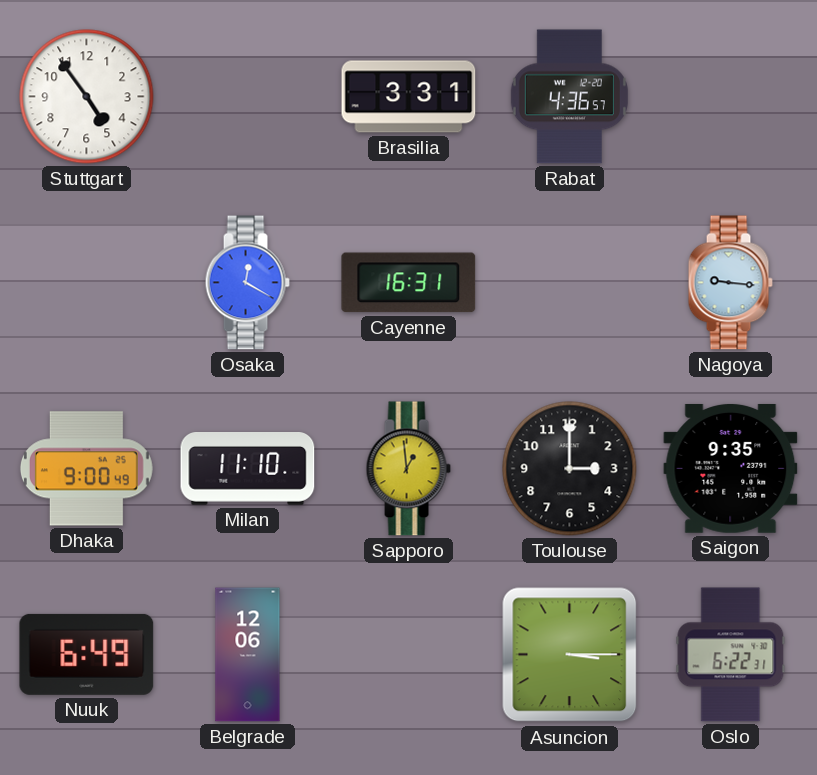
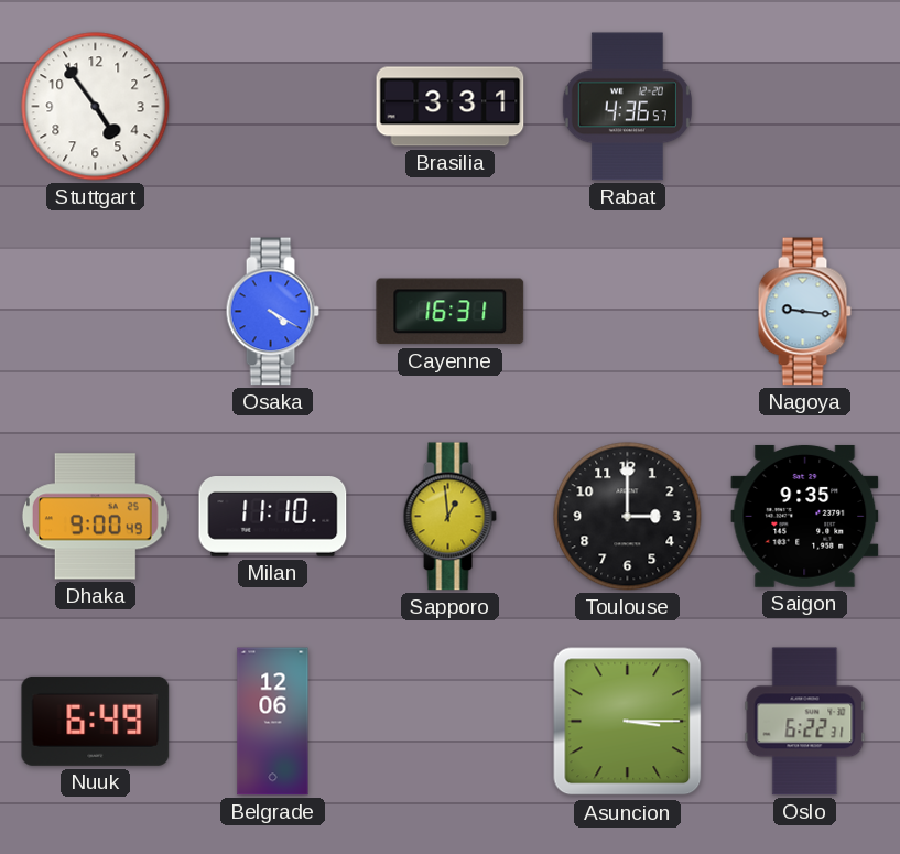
Osaka: 12:20 -> 4:20 (272, 312)
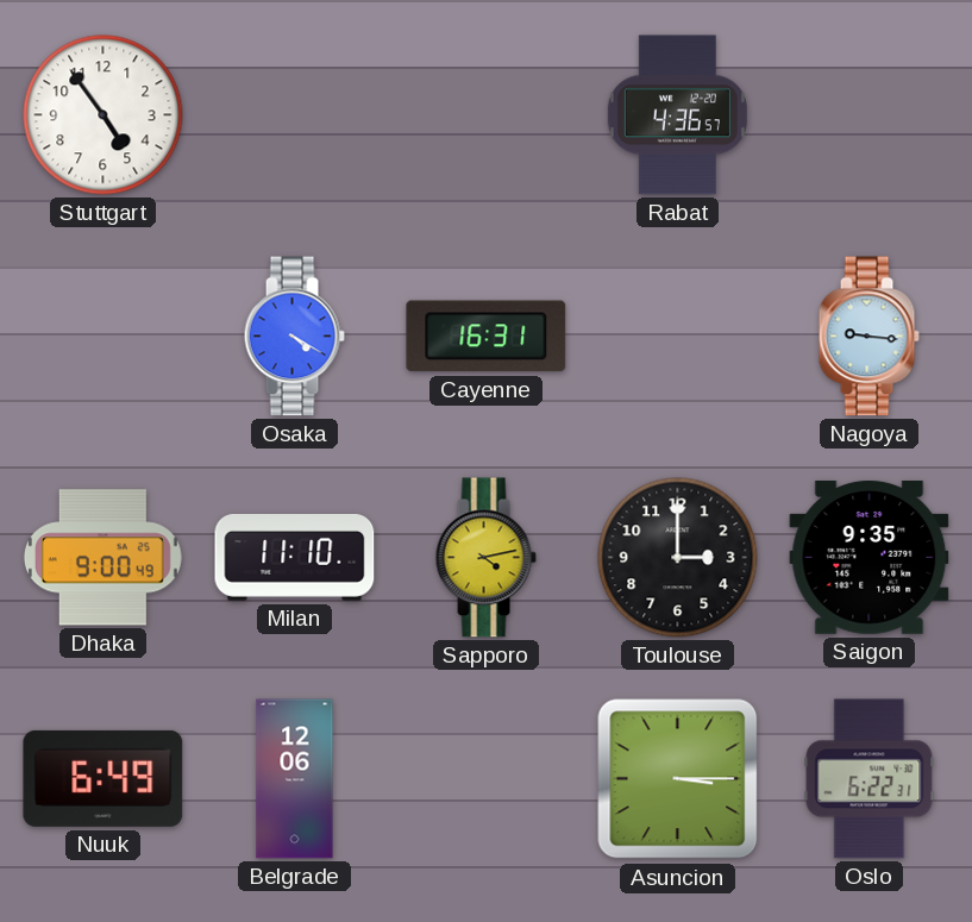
Brasilia: 3:31 -> none (451, 107)
Sapporo: 12:59 -> 4:13 (485, 558)
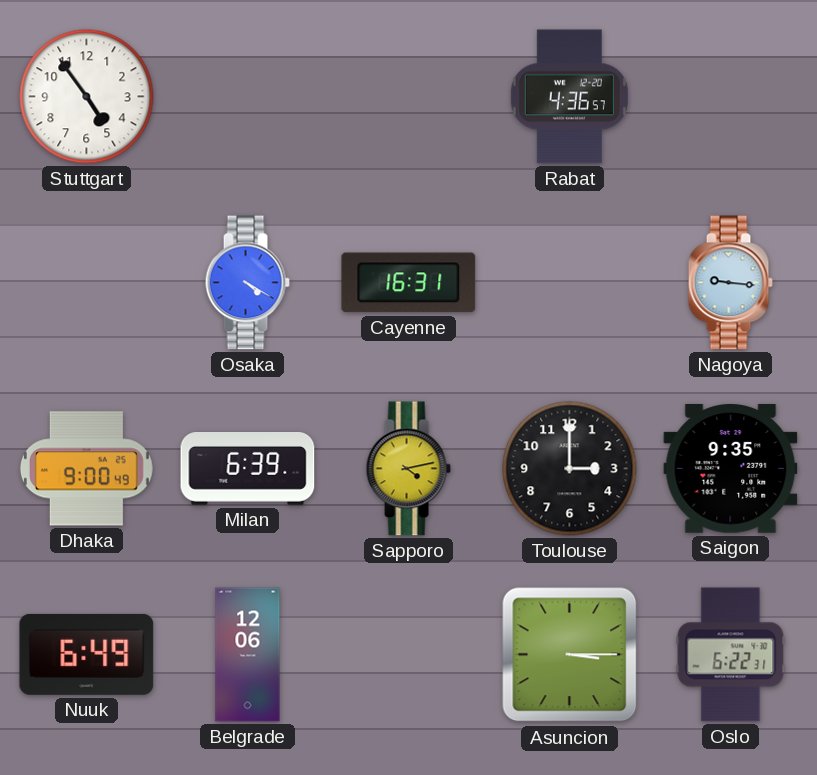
Milan: 11:10 -> 6:39 (248, 469)
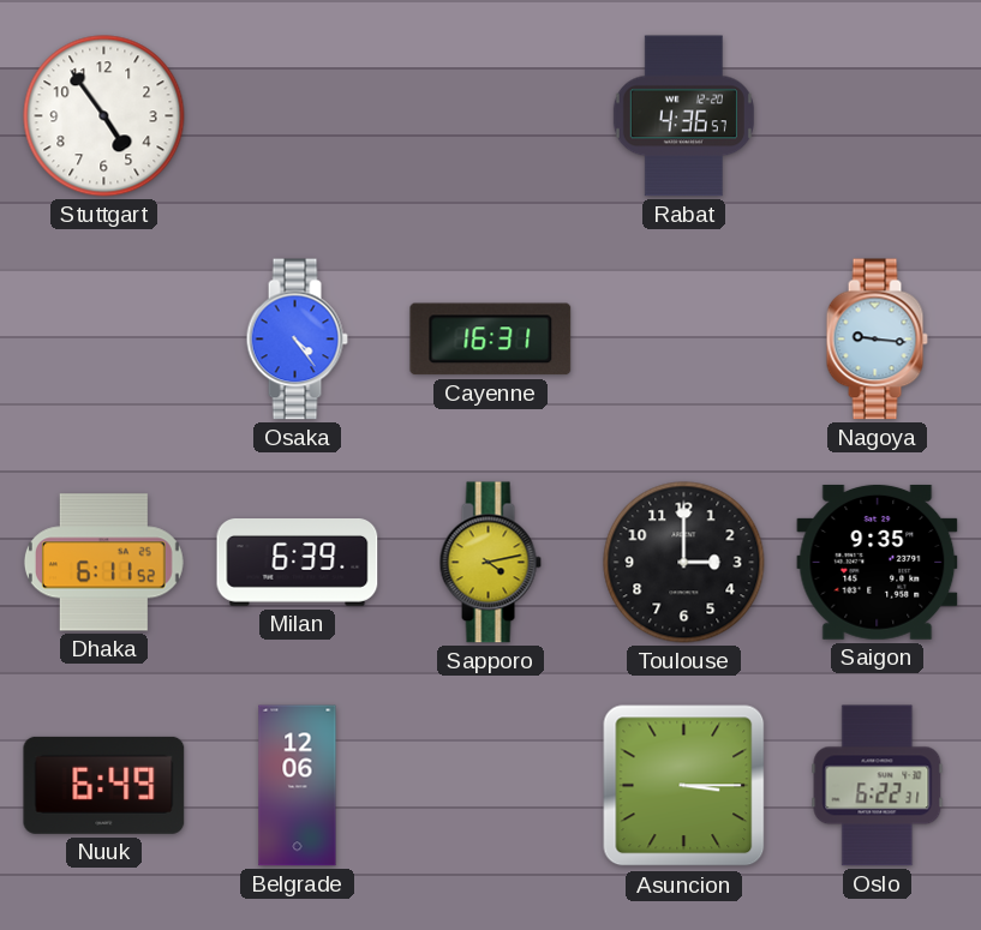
Osaka: 4:20 -> 4:24 (297, 340)
Dhaka: 9:00 -> 6:11 (103, 563)
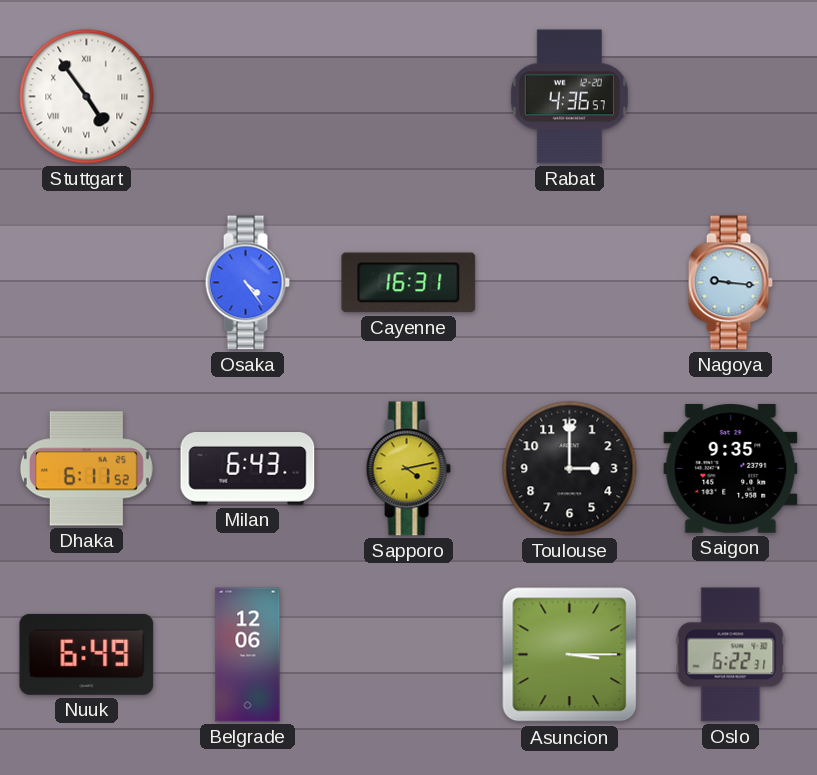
Stuttgart numerals: Arabic -> Roman (87, 97)
Milan: 6:39 -> 6:43 (248, 469)
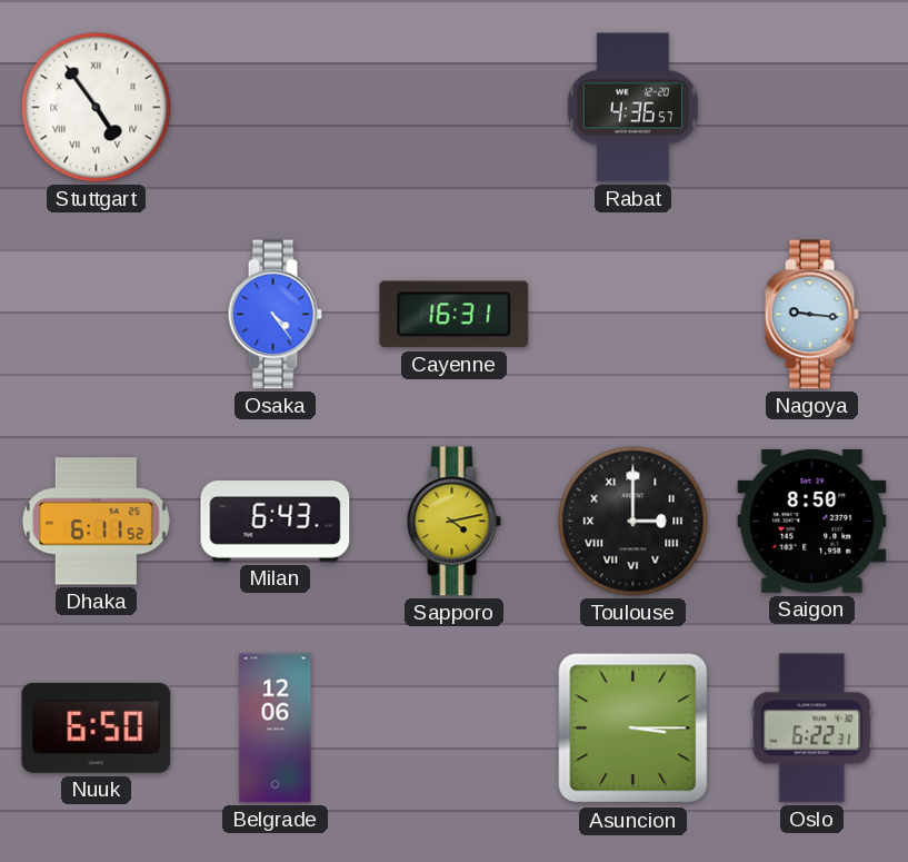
Toulouse numerals: Arabic -> Roman (633, 522)
Saigon: 9:35 -> 8:50 (812, 521)
Nuuk: 6:49 -> 6:50 (97, 727)
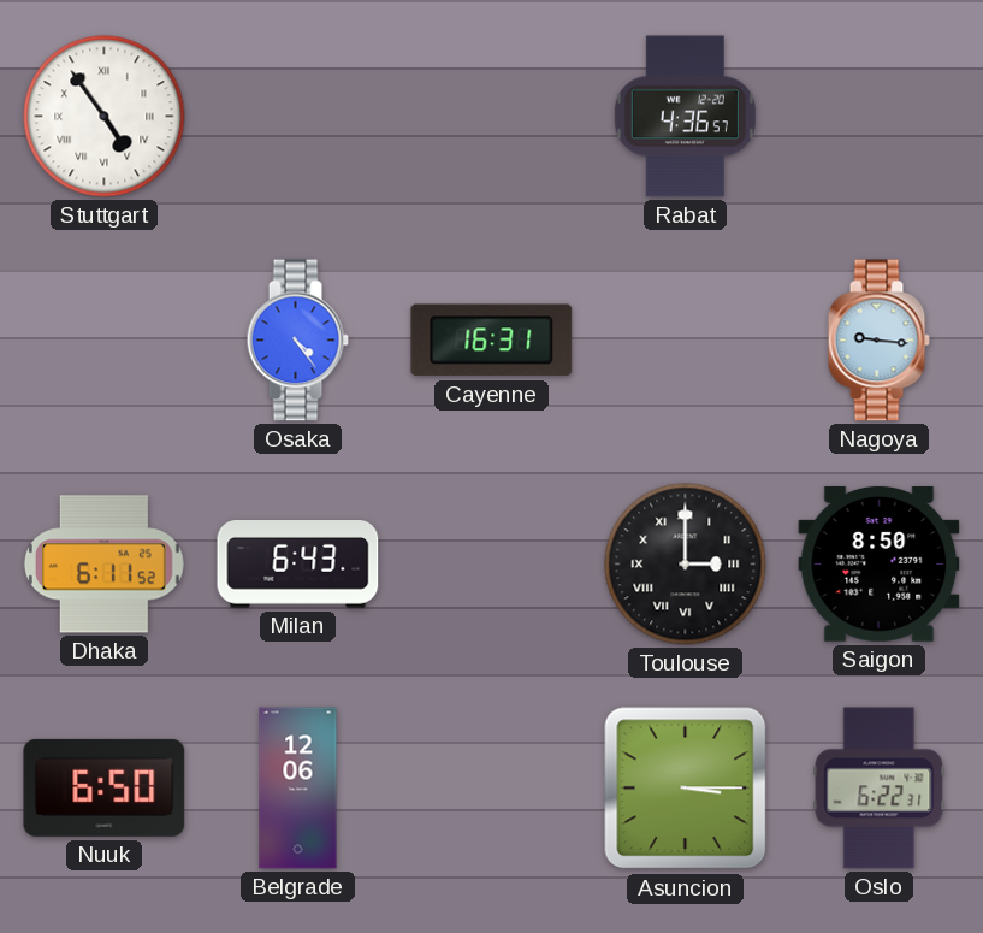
Sapporo: 4:13 -> none (453, 522)
